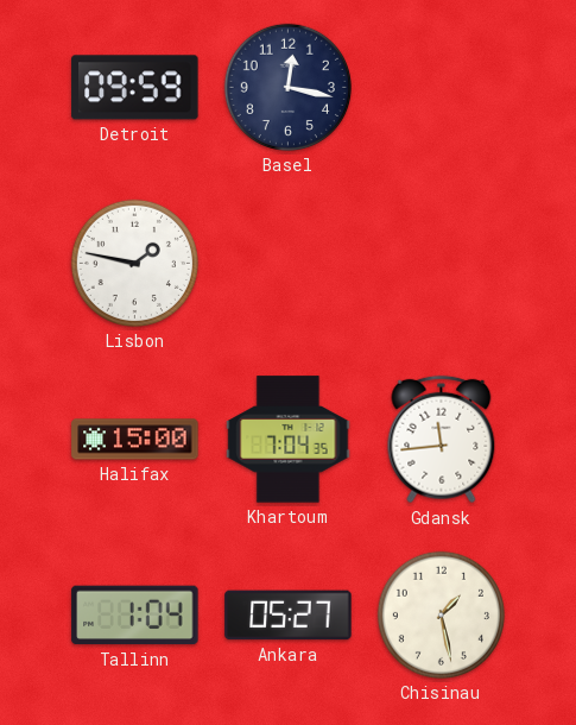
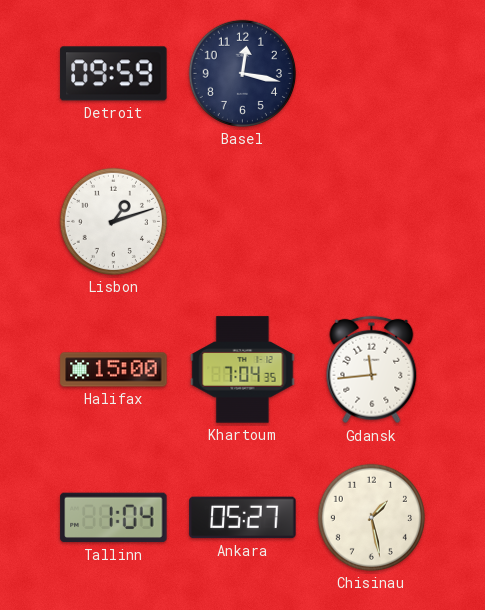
Lisbon: 1:47 -> 1:12 (113, 221)
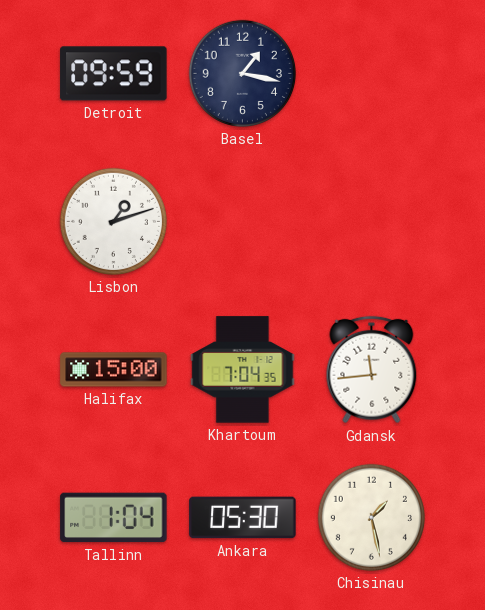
Basel: 12:17 -> 1:17 (242, 73)
Ankara: 05:27 -> 05:30 (243, 518)
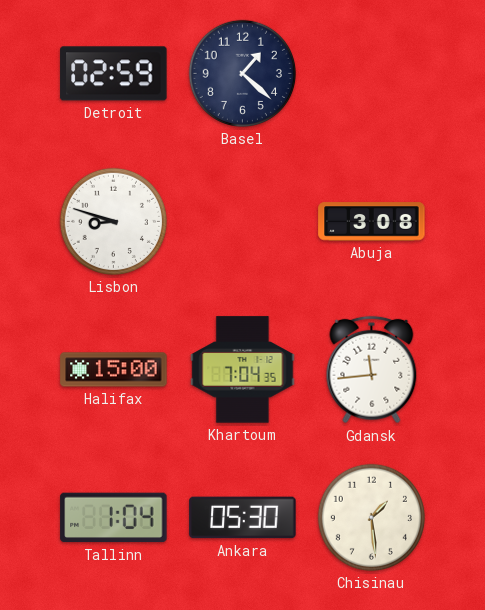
Detroit: 09:59 -> 02:59 (114, 74)
Basel: 1:17 -> 1:22 (242, 73)
Lisbon: 1:12 -> 8:48 (113, 221)
Abuja: none -> 3:08 (372, 222)
Chisinau: 1:28 -> 1:29 (371, 517)
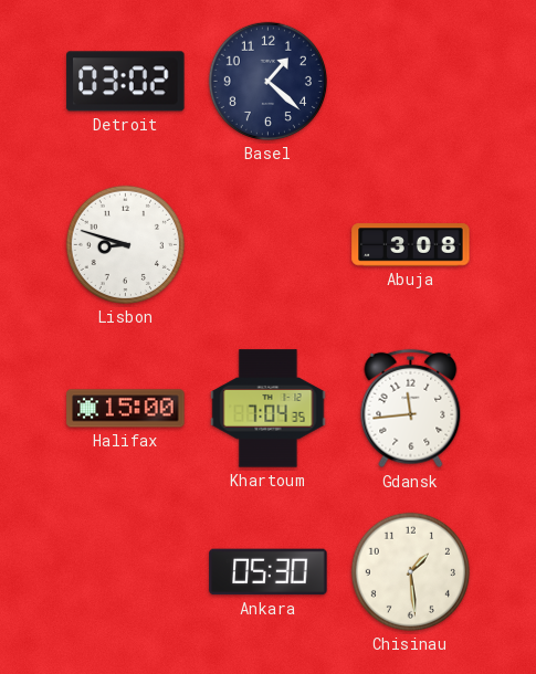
Detroit: 02:59 -> 03:02 (126, 82)
Tallinn: 1:04 -> none (114, 518)
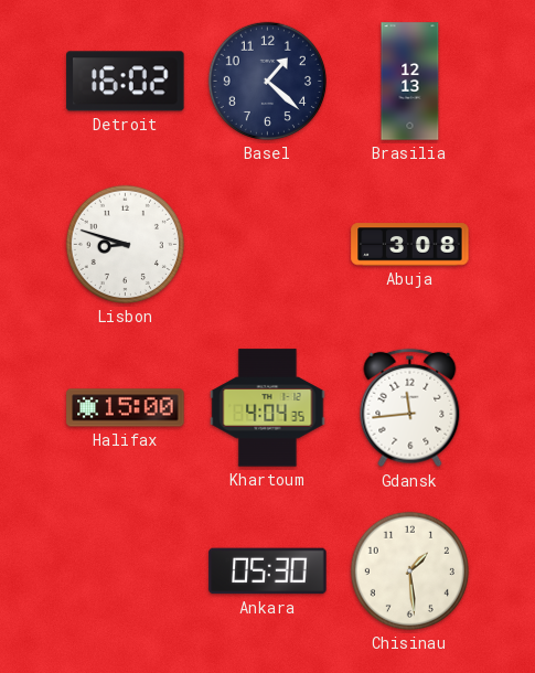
Detroit: 03:02 -> 16:02 (126, 82)
Brasilia: none -> 12:13 (410, 82)
Khartoum: 7:04 -> 4:04 (268, 408)
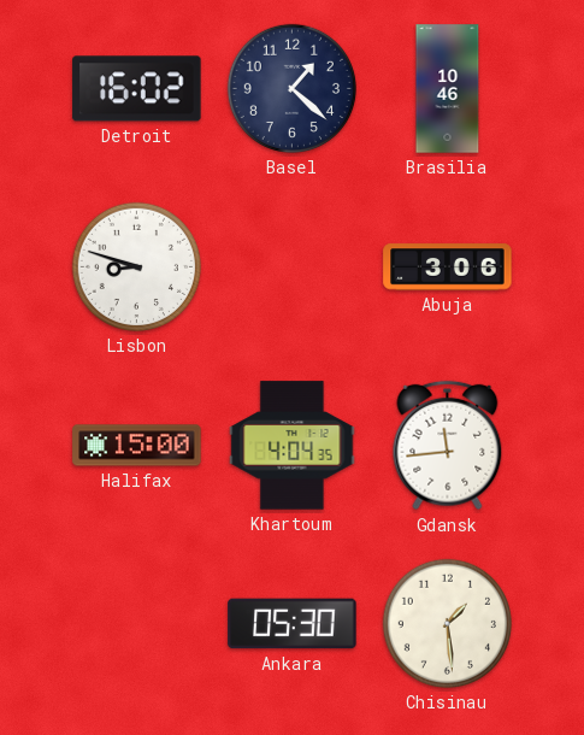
Brasilia: 12:13 -> 10:46 (448, 89)
Abuja: 3:08 -> 3:06 (448, 267)
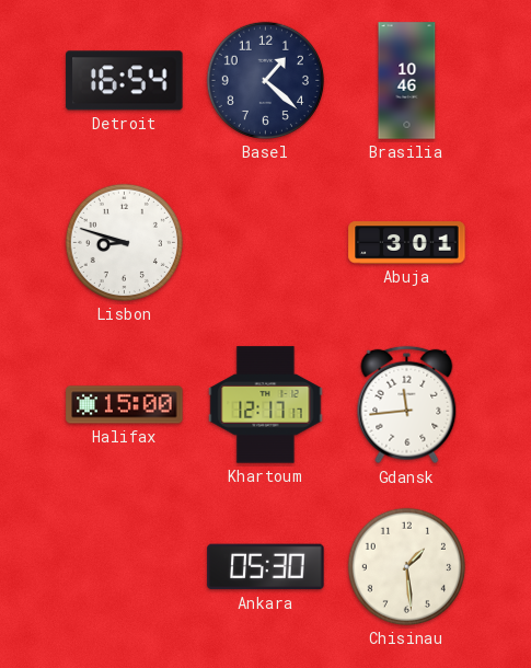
Detroit: 16:02 -> 16:54 (125, 81)
Abuja: 3:06 -> 3:01 (407, 243)
Khartoum: 4:04 -> 12:17 (266, 405)
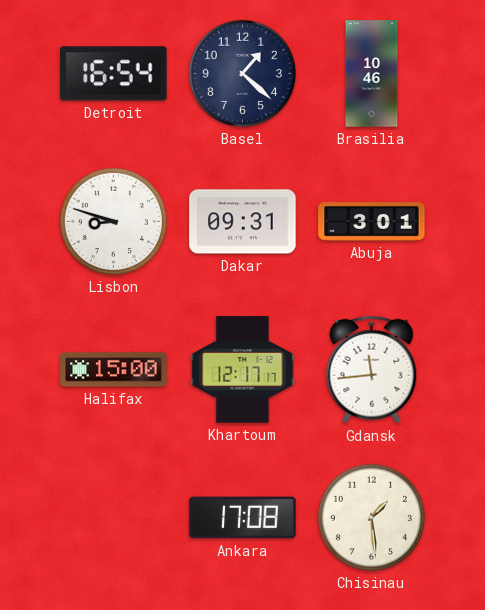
Dakar: none -> 09:31 (243, 222)
Ankara: 05:30 -> 17:08 (243, 518)
